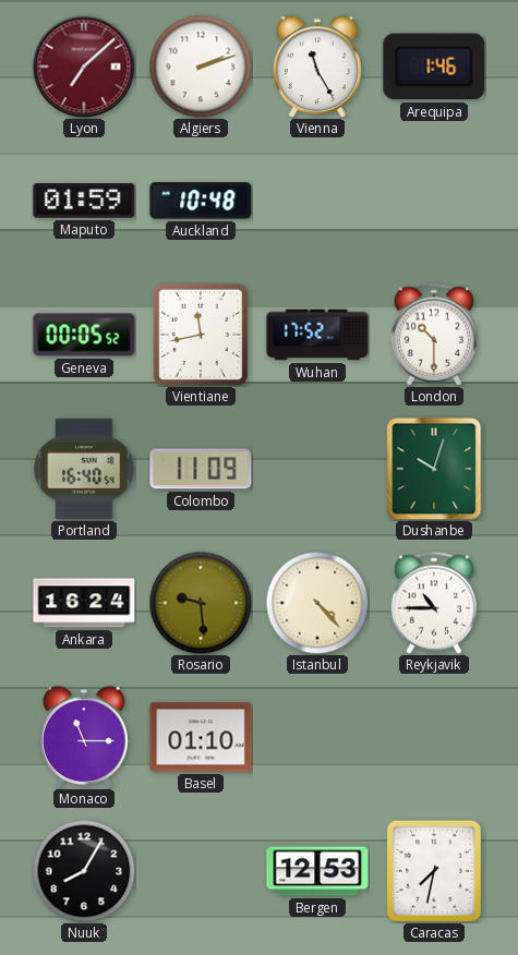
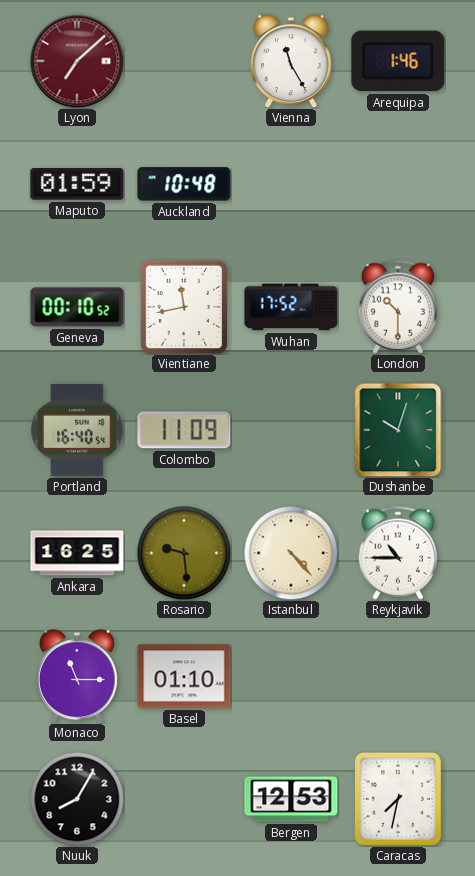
Algiers: 2:12 -> none (201, 67)
Geneva: 00:05 -> 00:10 (77, 307)
Ankara: 16:24 -> 16:25 (77, 553)
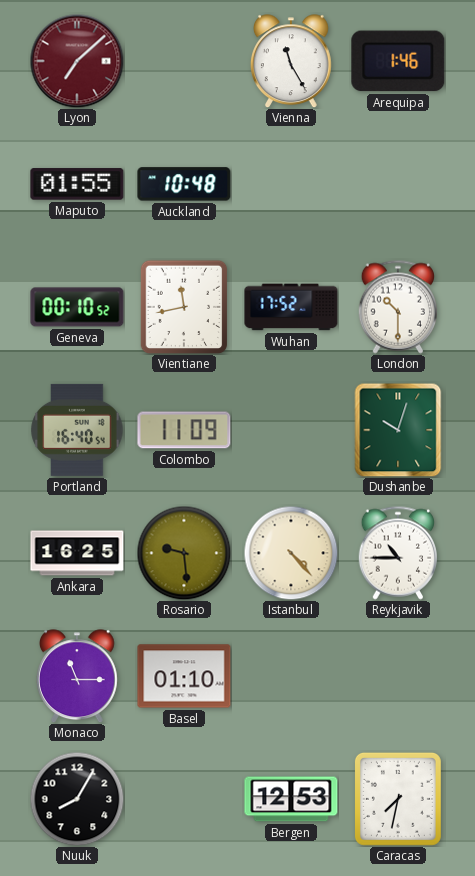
Maputo: 01:59 -> 01:55 (77, 184)
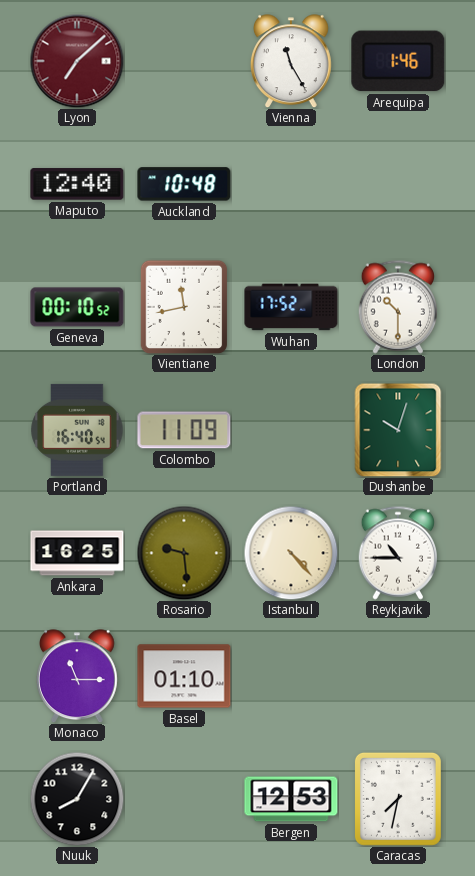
Maputo: 01:55 -> 12:40 (77, 184)
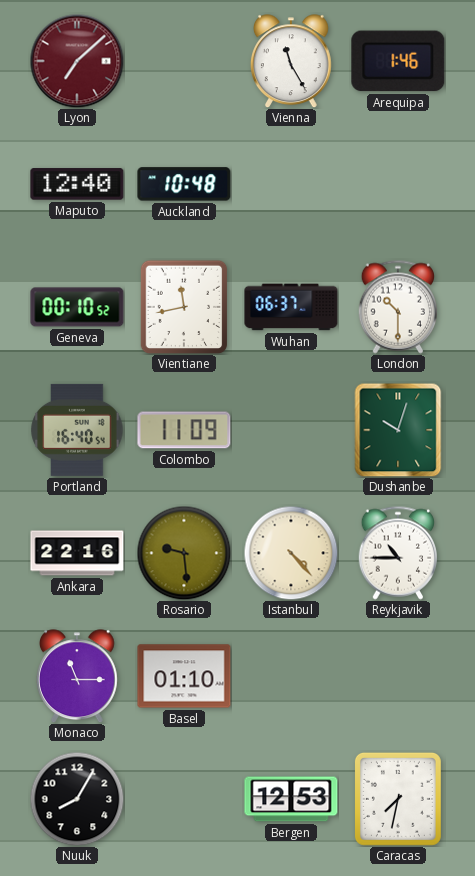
Wuhan: 17:52 -> 06:37 (291, 307)
Ankara: 16:25 -> 22:16 (77, 553)
